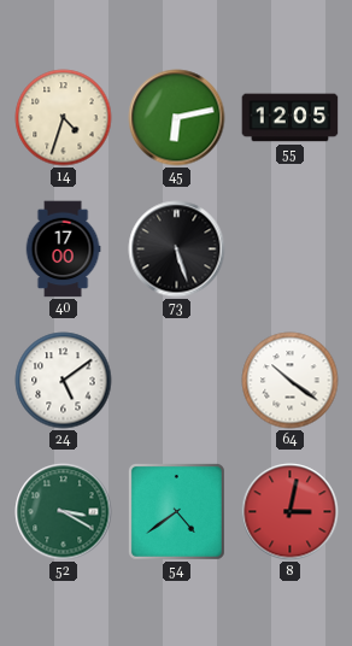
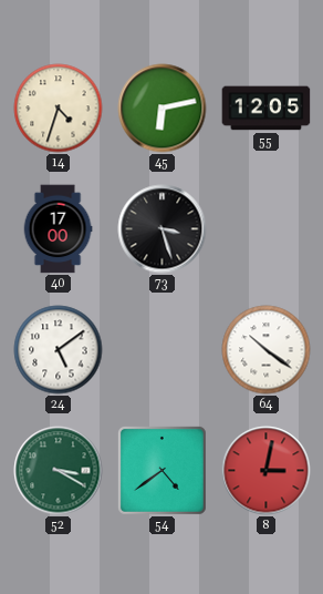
73: 5:27 -> 3:27 (163, 229)
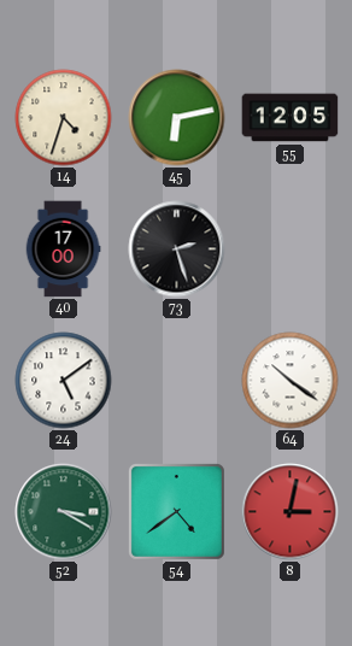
73: 3:27 -> 2:27 (177, 249)
